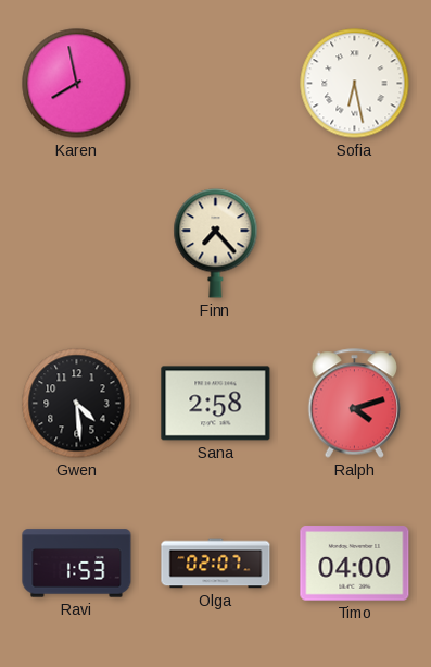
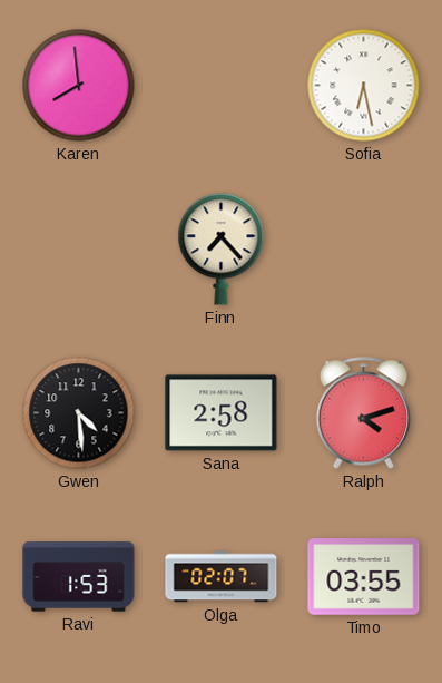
Karen: 7:58 -> 7:59 (79, 86)
Timo: 04:00 -> 03:55 (364, 577)
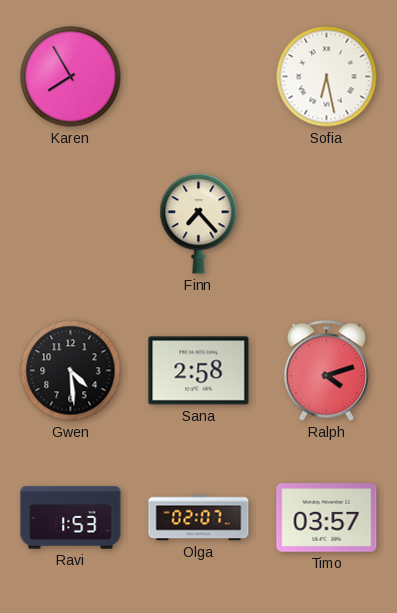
Karen: 7:59 -> 7:55 (71, 77)
Timo: 03:55 -> 03:57 (327, 518)
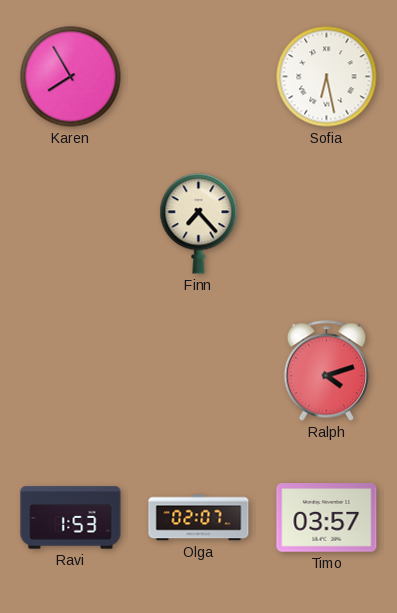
Gwen: 4:29 -> none (71, 371)
Sana: 2:58 -> none (199, 371)
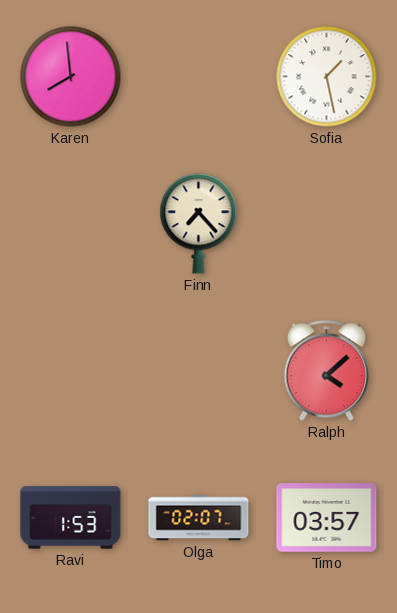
Karen: 7:55 -> 7:59 (71, 77)
Sofia: 6:28 -> 1:28 (327, 77)
Ralph: 4:12 -> 4:08 (327, 371)
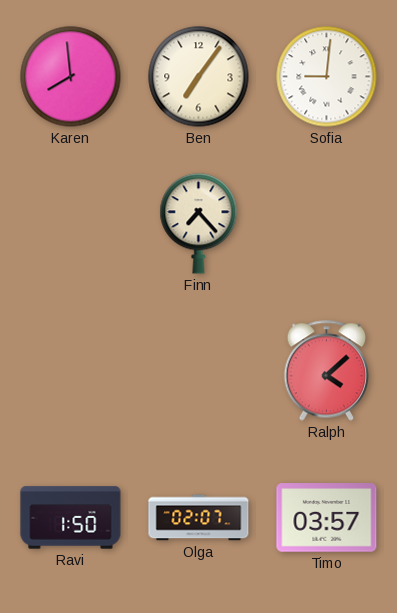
Ben: none -> 7:06 (199, 77)
Sofia: 1:28 -> 9:01 (327, 77)
Ravi: 1:53 -> 1:50 (71, 518)
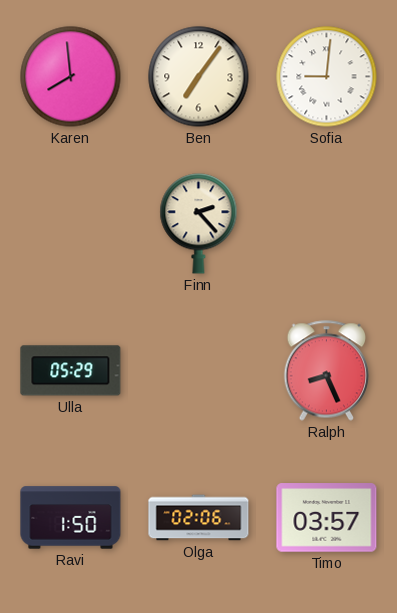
Finn: 7:23 -> 2:23 (199, 224)
Ulla: none -> 05:29 (71, 371)
Ralph: 4:08 -> 8:26 (327, 371)
Olga: 02:07 -> 02:06 (199, 518)
